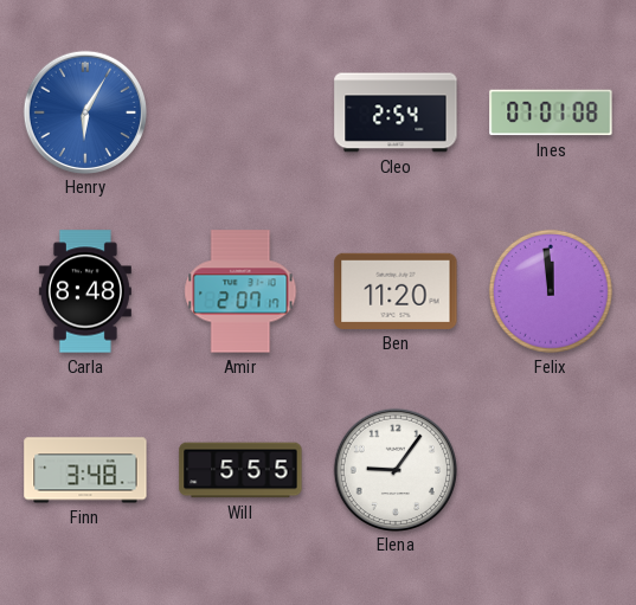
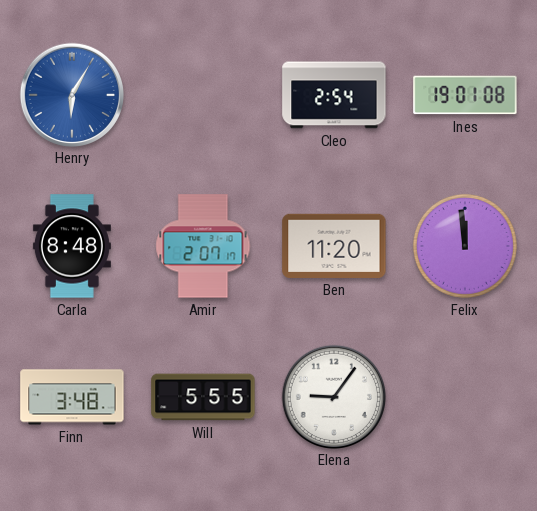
Ines: 07:01 -> 19:01 (465, 95)
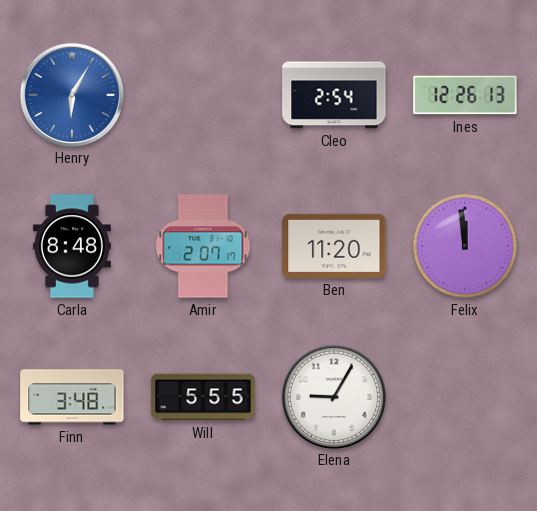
Ines: 19:01 -> 12:26 (465, 95)
Elena: 9:06 -> 9:05 (333, 396)
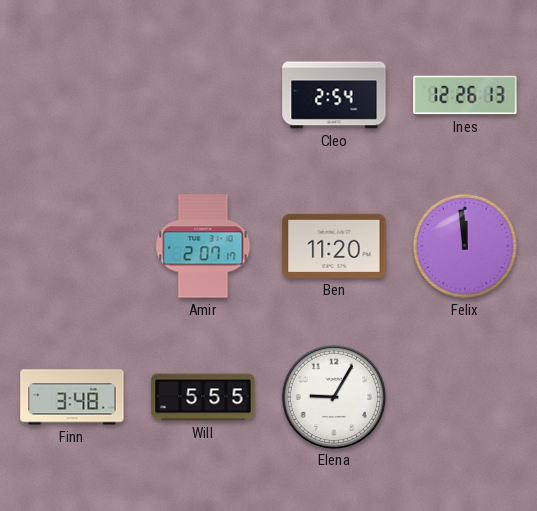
Henry: 6:05 -> none (71, 94)
Carla: 8:48 -> none (72, 246)
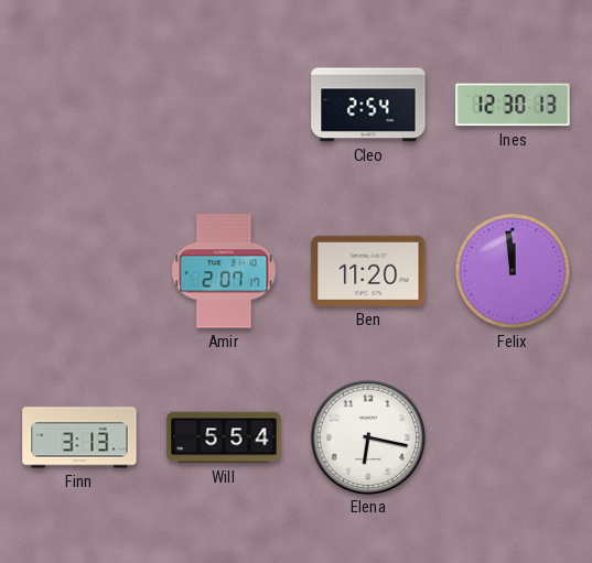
Ines: 12:26 -> 12:30 (513, 105)
Finn: 3:48 -> 3:13 (79, 437)
Will: 5:55 -> 5:54 (224, 437)
Elena: 9:05 -> 6:17 (367, 436)
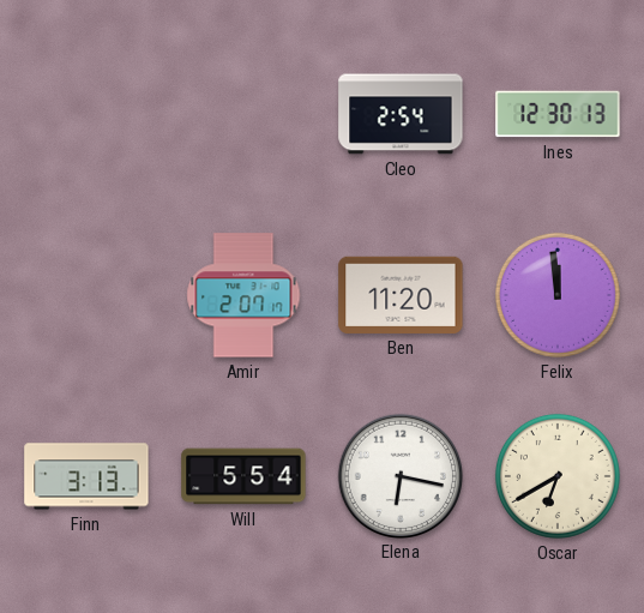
Oscar: none -> 6:40 (558, 476)
